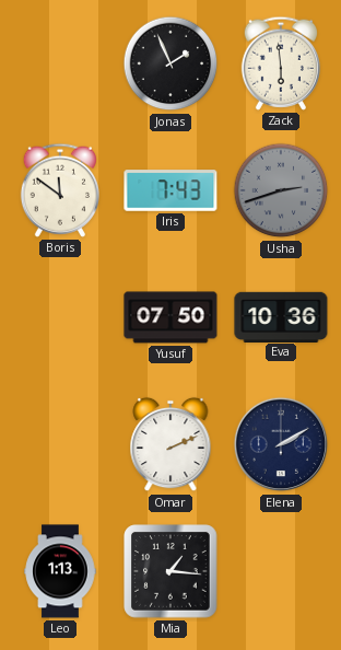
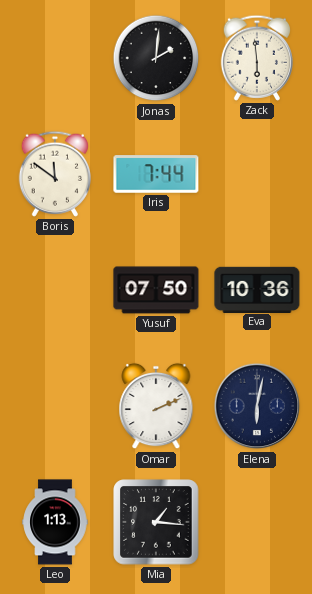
Jonas: 1:56 -> 2:01 (156, 58)
Iris: 7:43 -> 7:44 (156, 174)
Usha: 2:42 -> none (281, 190)
Elena: 2:10 -> 6:02 (257, 406)
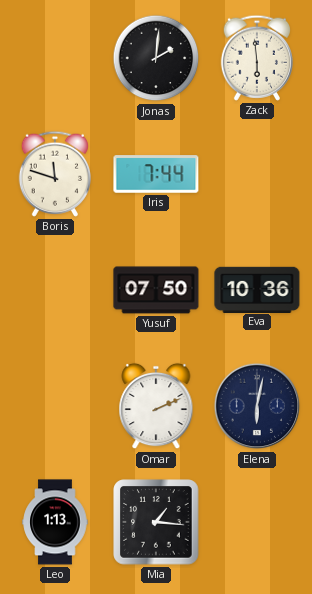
Boris: 11:51 -> 11:48 (54, 174)
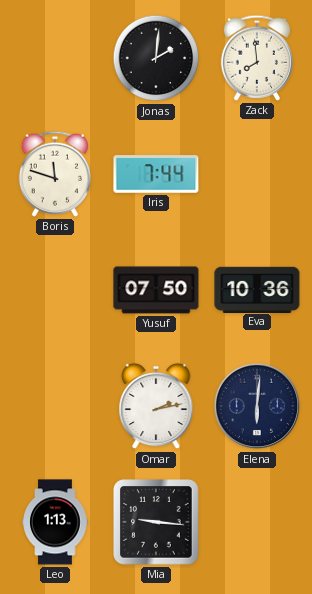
Zack: 5:59 -> 7:59 (256, 58)
Omar: 2:11 -> 2:13 (156, 406)
Elena: 6:02 -> 6:01 (257, 406)
Mia: 1:16 -> 9:16 (156, 522)
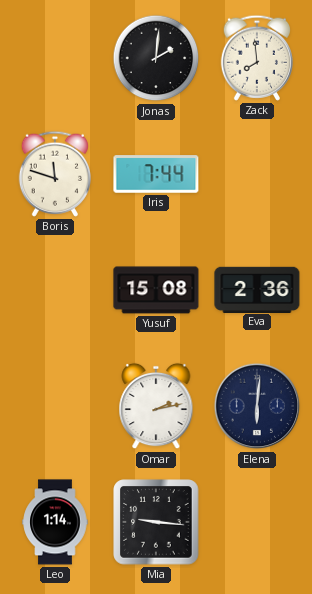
Yusuf: 07:50 -> 15:08 (156, 290)
Eva: 10:36 -> 2:36 (257, 289)
Leo: 1:13 -> 1:14 (55, 522)
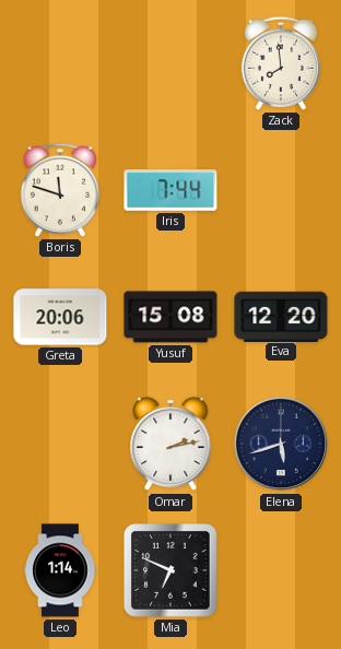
Jonas: 2:01 -> none (156, 58)
Greta: none -> 20:06 (60, 317)
Eva: 2:36 -> 12:20 (281, 316)
Elena: 6:01 -> 5:42 (281, 444)
Mia: 9:16 -> 6:49 (170, 570)
